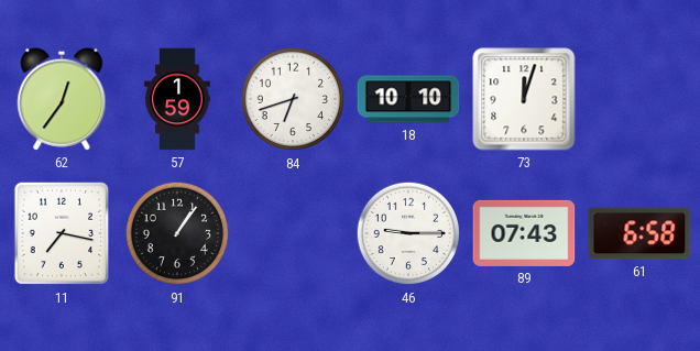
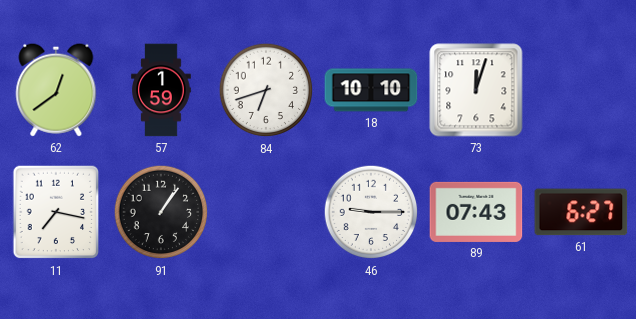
62: 12:36 -> 12:39 (56, 90)
61: 6:58 -> 6:27 (581, 212)
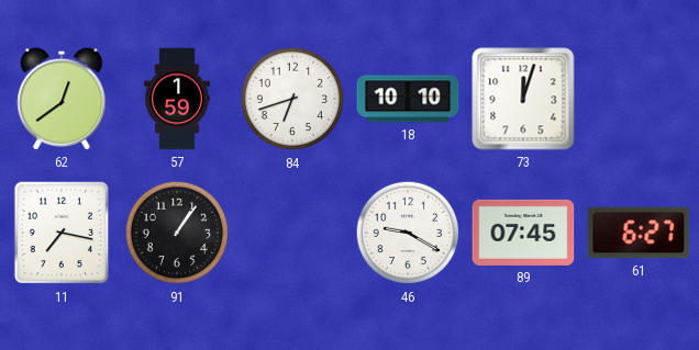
46: 9:15 -> 9:20 (408, 233)
89: 07:43 -> 07:45 (523, 233)
